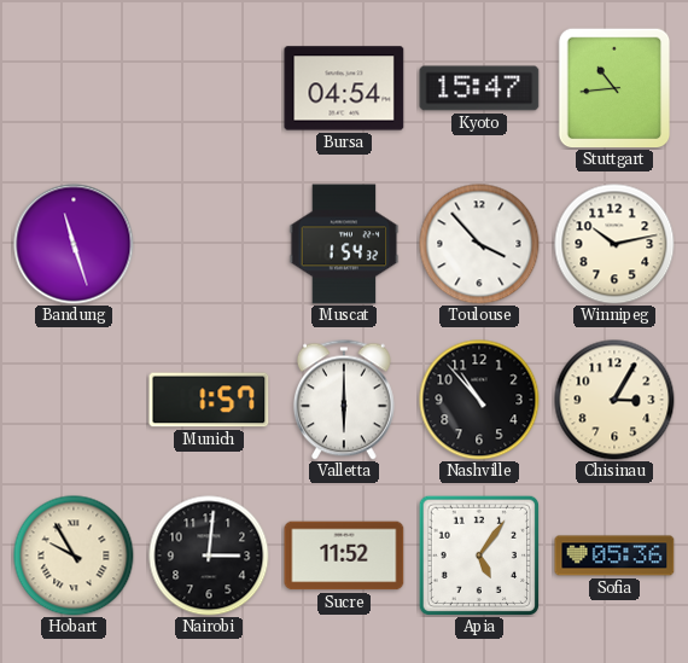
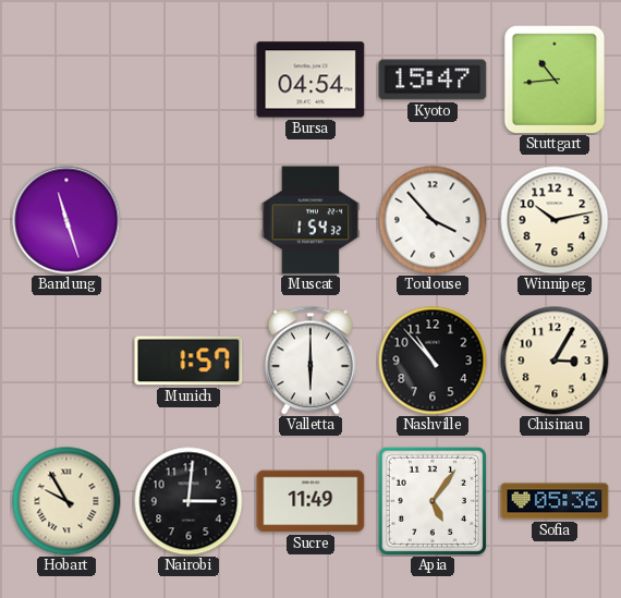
Sucre: 11:52 -> 11:49 (310, 501)
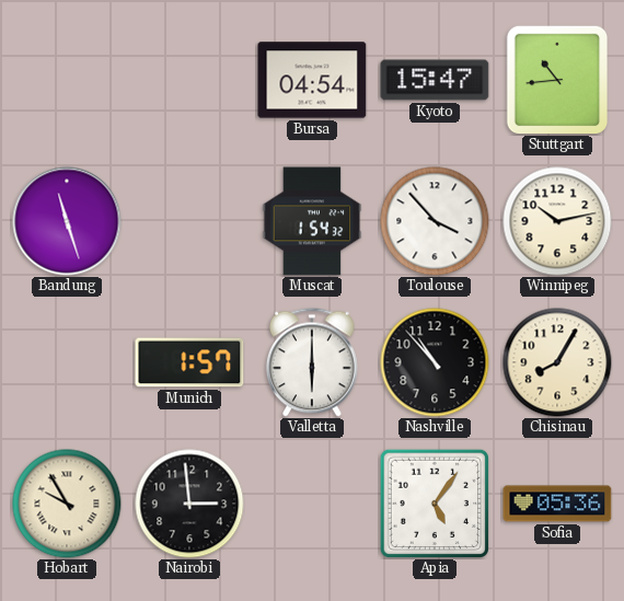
Chisinau: 3:05 -> 8:05 (557, 362)
Nairobi: 3:01 -> 2:59 (189, 504)
Sucre: 11:49 -> none (310, 501)
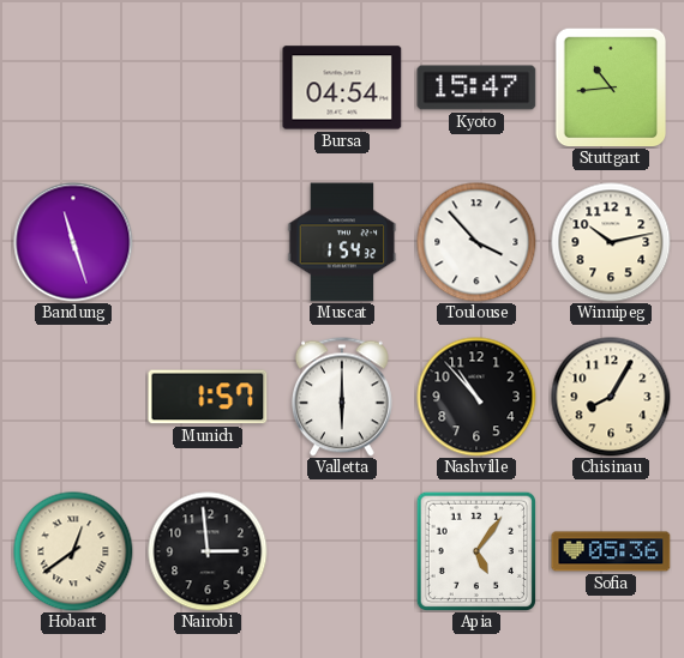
Hobart: 9:55 -> 12:39 (73, 551)
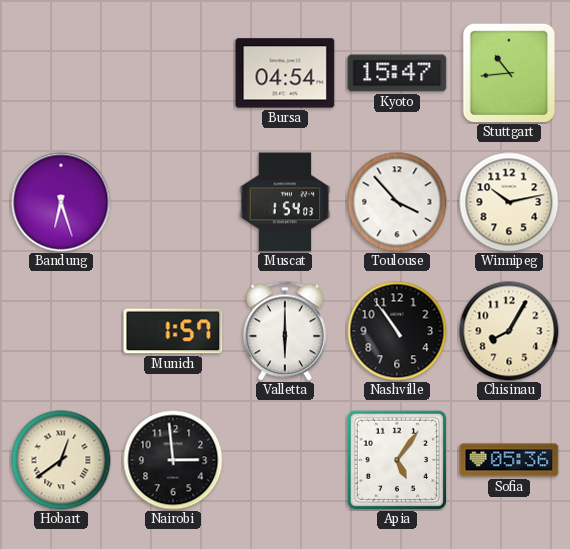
Bandung: 11:27 -> 6:27 (61, 202)
Muscat: 1:54:32 -> 1:54:03 (285, 202)
Nashville: 10:53 -> 10:54 (397, 331)
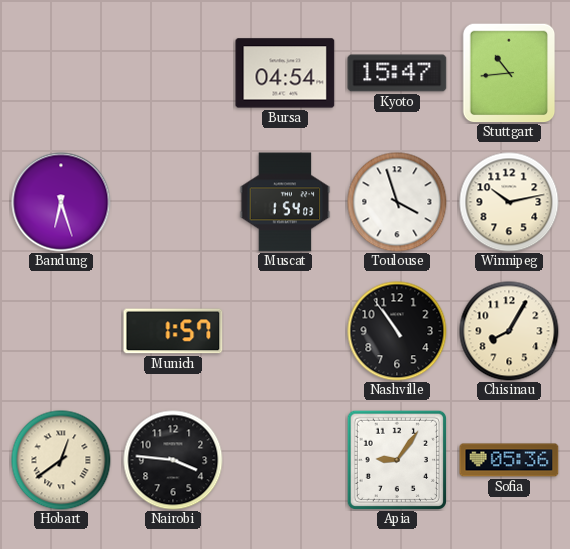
Toulouse: 3:53 -> 3:57 (397, 202)
Valletta: 6:00 -> none (285, 331)
Nairobi: 2:59 -> 3:46 (173, 460)
Apia: 5:06 -> 9:06 (396, 459)
